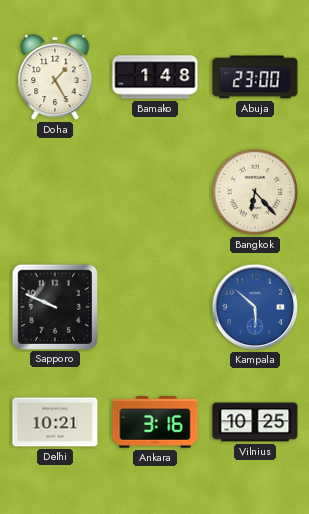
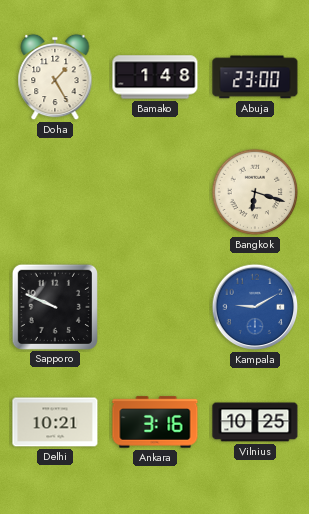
Bangkok: 6:23 -> 6:18 (255, 192)
Kampala: 5:52 -> 9:10 (255, 307)
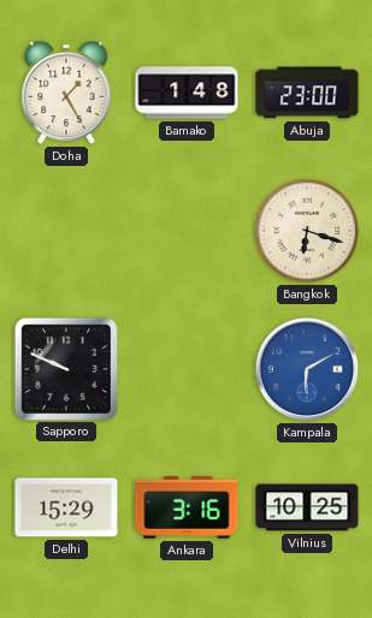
Kampala: 9:10 -> 6:10 (307, 369)
Delhi: 10:21 -> 15:29 (66, 507)
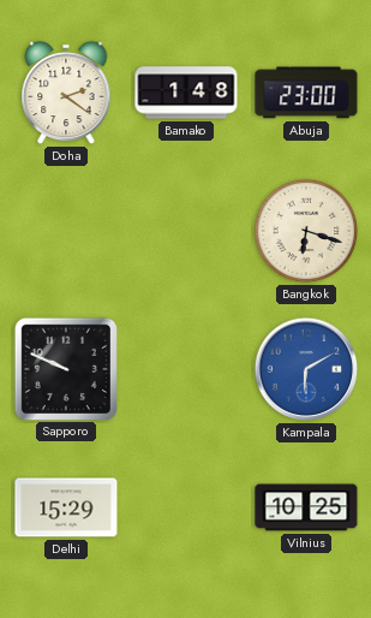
Doha: 1:25 -> 2:21 (66, 93)
Ankara: 3:16 -> none (187, 507)
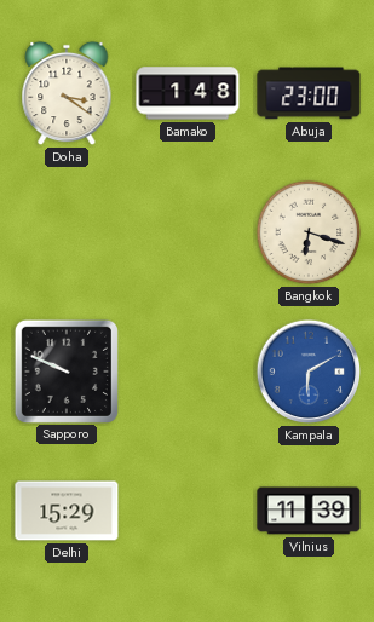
Doha: 2:21 -> 3:21 (67, 93)
Vilnius: 10:25 -> 11:39 (309, 511)
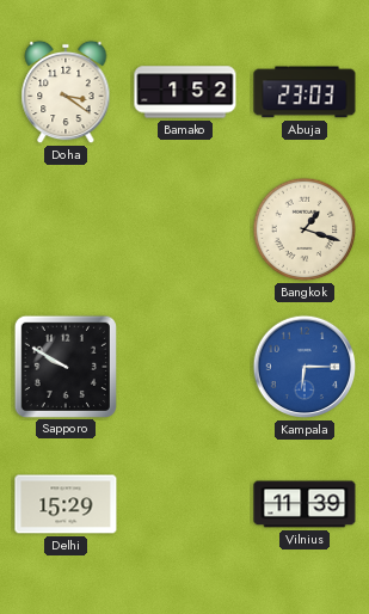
Bamako: 1:48 -> 1:52 (185, 92)
Abuja: 23:00 -> 23:03 (305, 92)
Bangkok: 6:18 -> 1:18 (305, 229)
Sapporo: 9:49 -> 9:50 (64, 366)
Kampala: 6:10 -> 6:15 (305, 367)
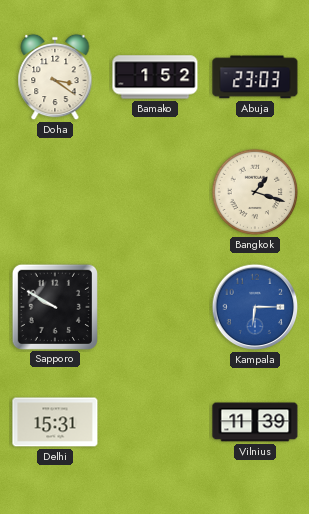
Delhi: 15:29 -> 15:31 (55, 422)
